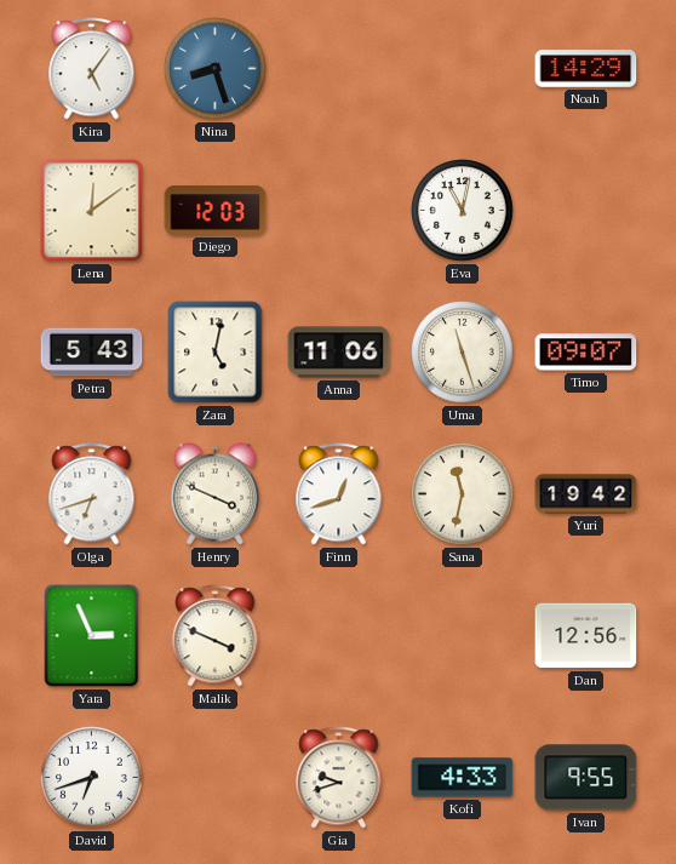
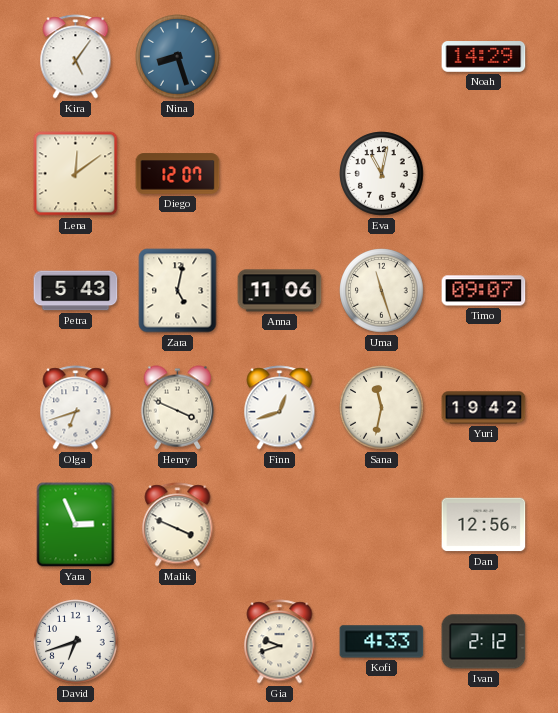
Diego: 12:03 -> 12:07 (178, 174)
Ivan: 9:55 -> 2:12 (484, 642)
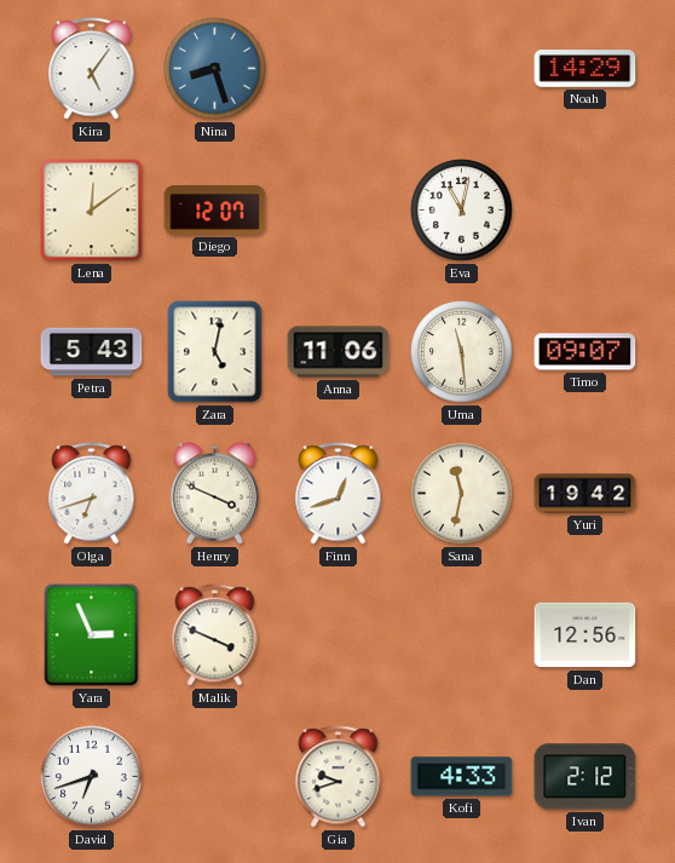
Uma: 11:27 -> 11:29 (462, 352)
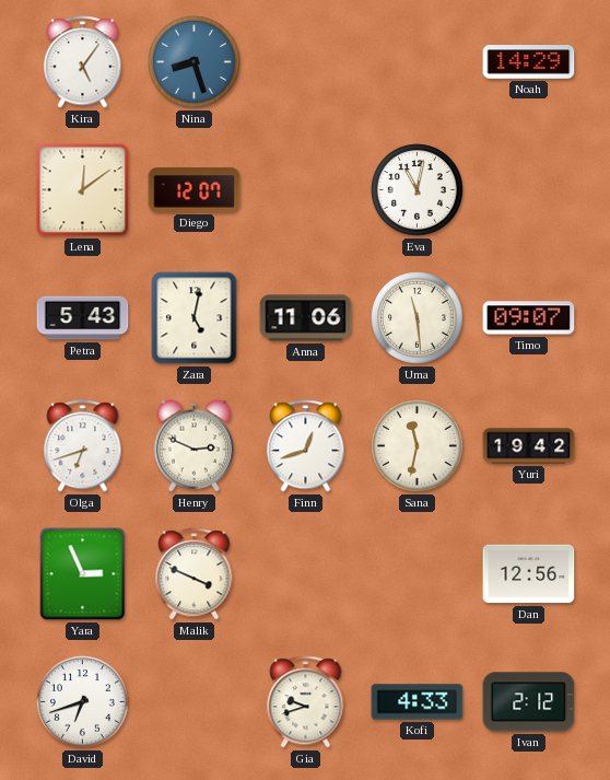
Henry: 3:49 -> 2:49 (195, 446)
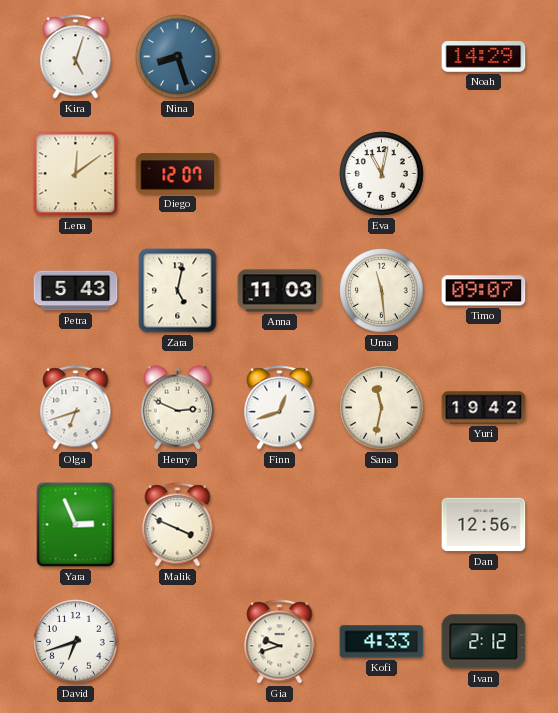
Kira: 5:06 -> 5:03 (76, 57)
Anna: 11:06 -> 11:03 (280, 291)
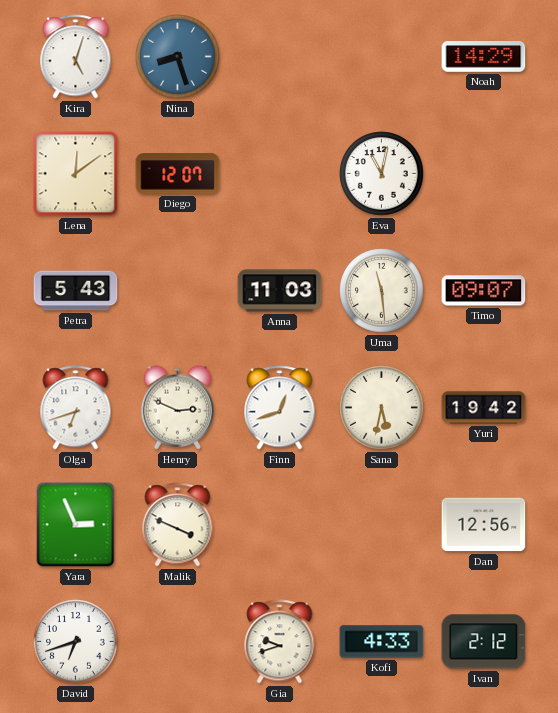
Zara: 5:02 -> none (178, 291)
Sana: 11:32 -> 5:32 (382, 408)
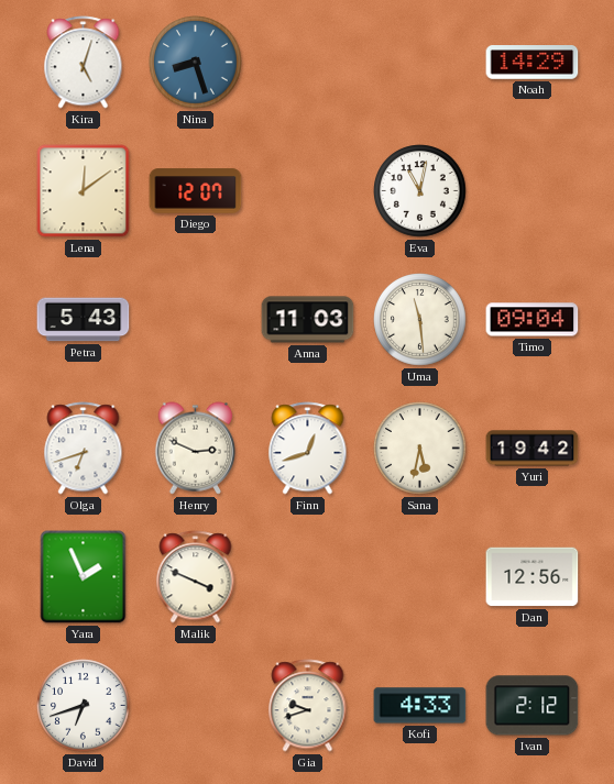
Timo: 09:07 -> 09:04 (533, 320)
Yara: 2:56 -> 1:56 (84, 577)
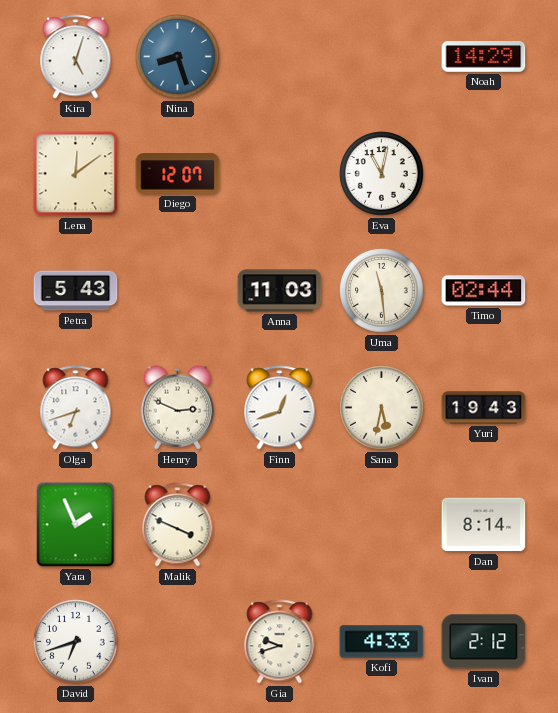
Timo: 09:04 -> 02:44 (484, 291)
Yuri: 19:42 -> 19:43 (484, 408)
Dan: 12:56 -> 8:14 (484, 525)
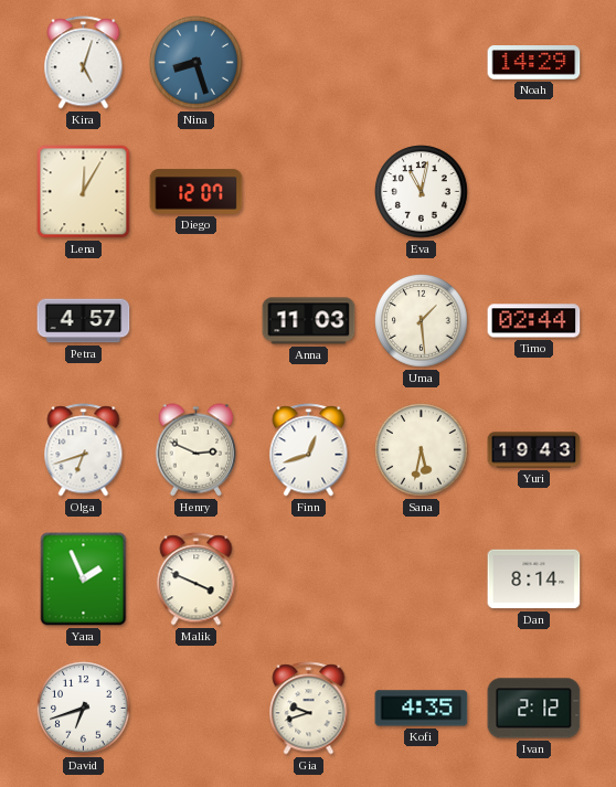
Lena: 12:09 -> 12:05 (84, 192)
Petra: 5:43 -> 4:57 (84, 321)
Uma: 11:29 -> 1:29 (422, 321)
Kofi: 4:33 -> 4:35 (422, 709)
